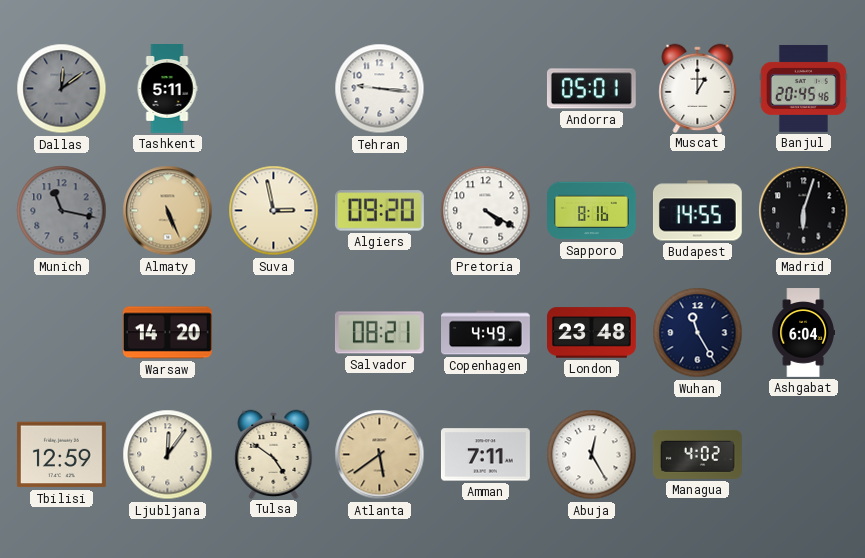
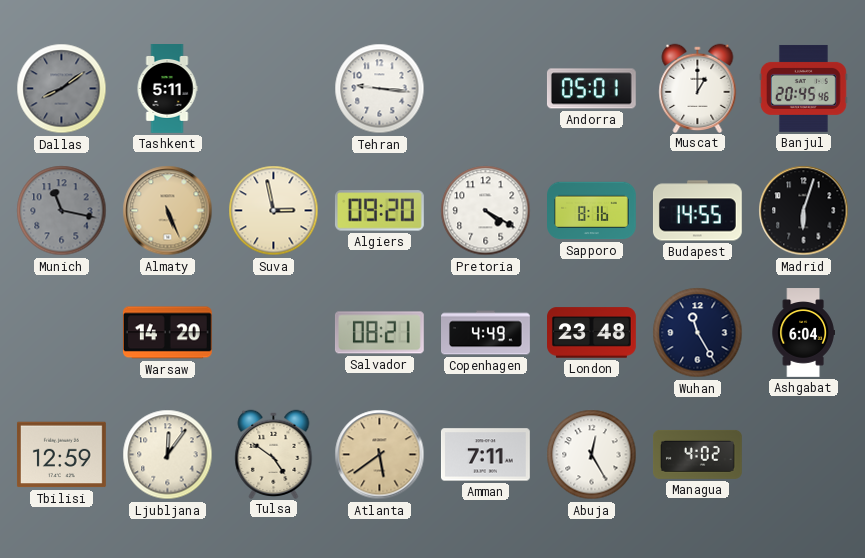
Dallas: 12:09 -> 8:09 (62, 89)
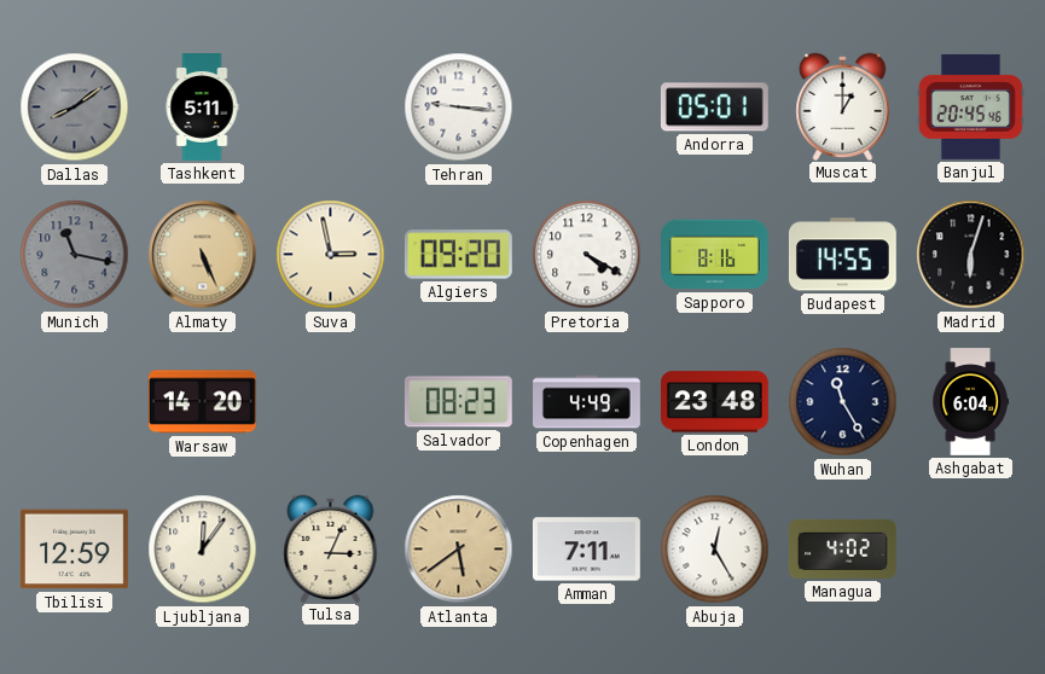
Salvador: 08:21 -> 08:23 (458, 402)
Tulsa: 4:51 -> 3:04 (331, 548)
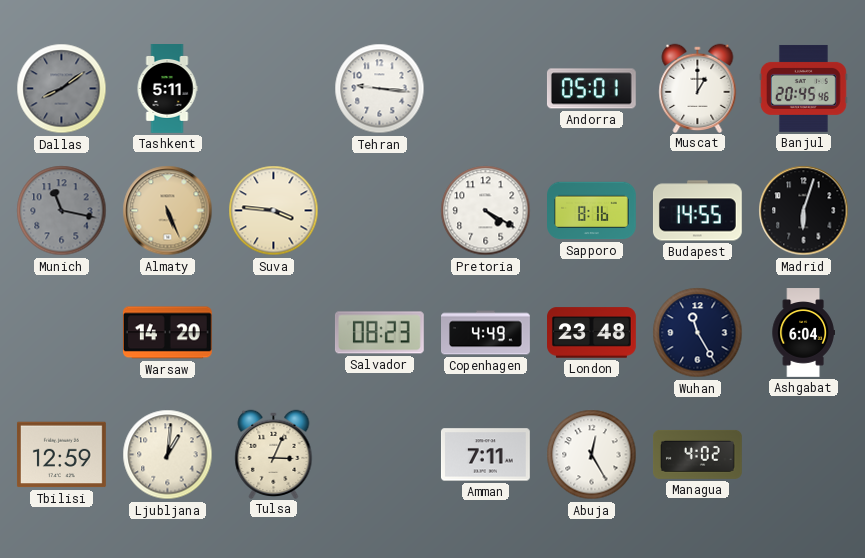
Suva: 2:58 -> 3:46 (274, 211)
Algiers: 09:20 -> none (458, 255)
Ljubljana: 12:06 -> 1:01 (168, 455)
Atlanta: 5:39 -> none (459, 550)
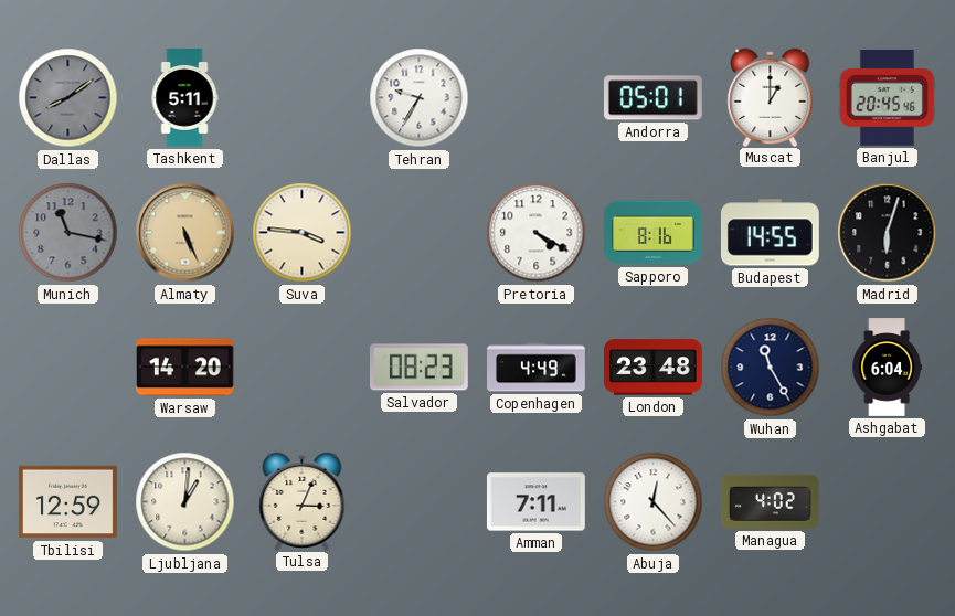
Tehran: 9:16 -> 9:35 (420, 98)
Abuja: 12:25 -> 12:23 (654, 502)
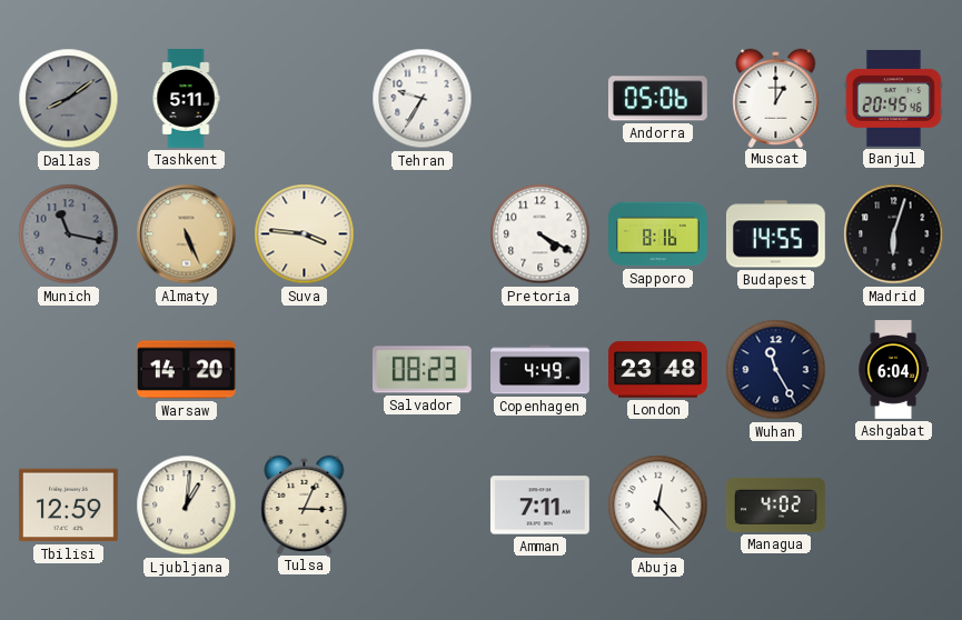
Andorra: 05:01 -> 05:06 (657, 99)
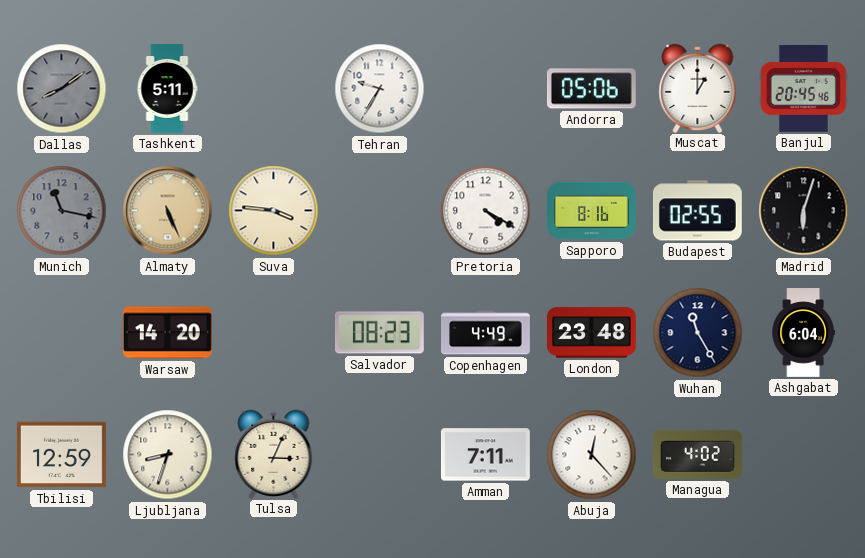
Budapest: 14:55 -> 02:55 (697, 211)
Ljubljana: 1:01 -> 8:33 (168, 455)
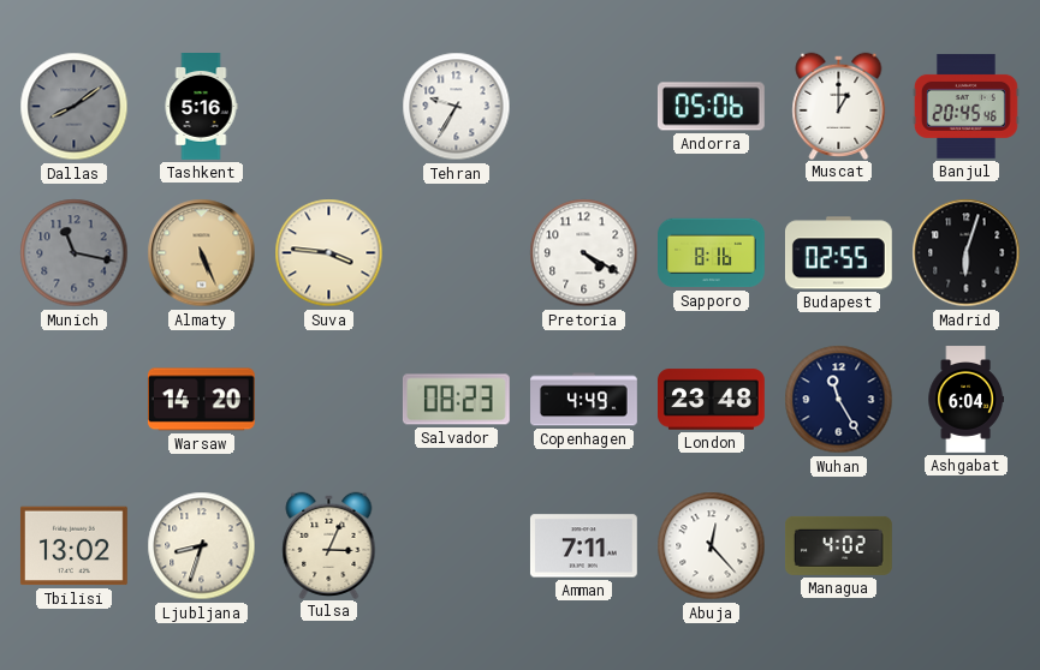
Tashkent: 5:11 -> 5:16 (201, 107)
Tbilisi: 12:59 -> 13:02 (73, 546)
